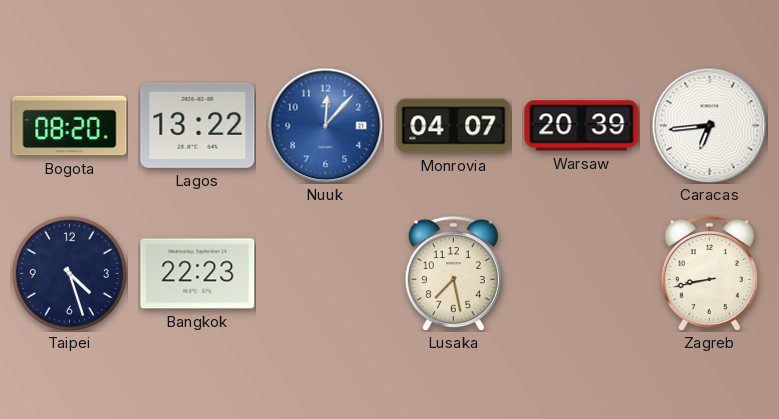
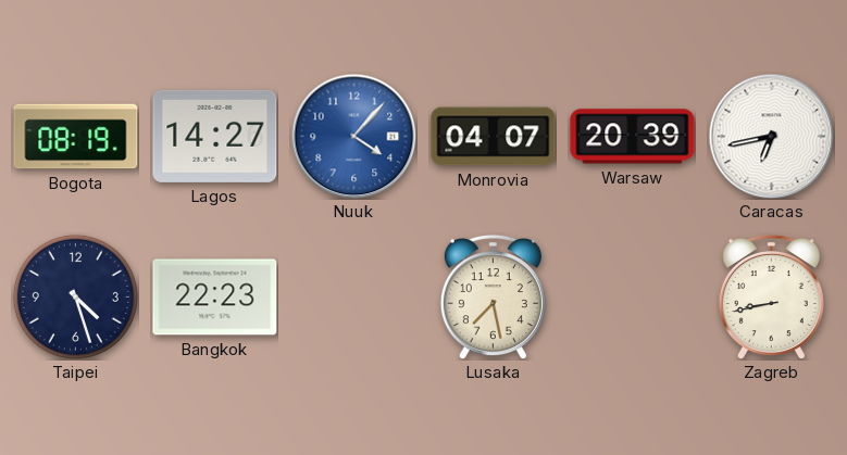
Bogota: 08:20 -> 08:19 (76, 137)
Lagos: 13:22 -> 14:27 (215, 136)
Nuuk: 12:07 -> 4:07 (353, 136)
Caracas: 6:44 -> 6:43 (771, 136)
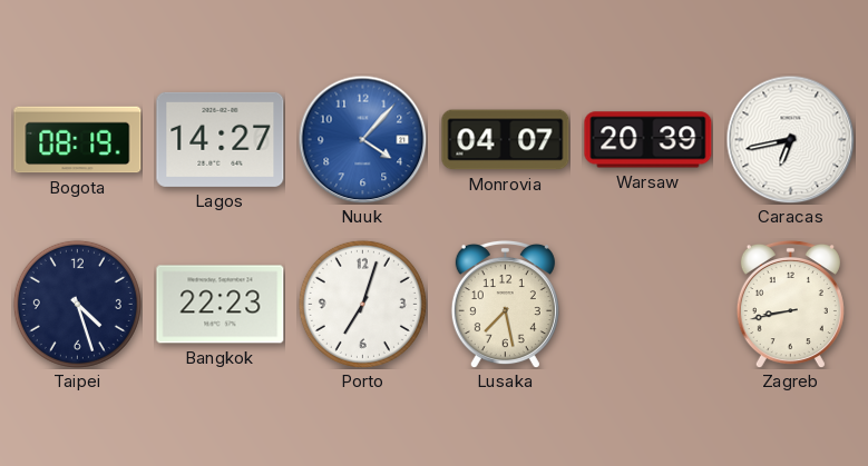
Porto: none -> 7:03 (362, 304)
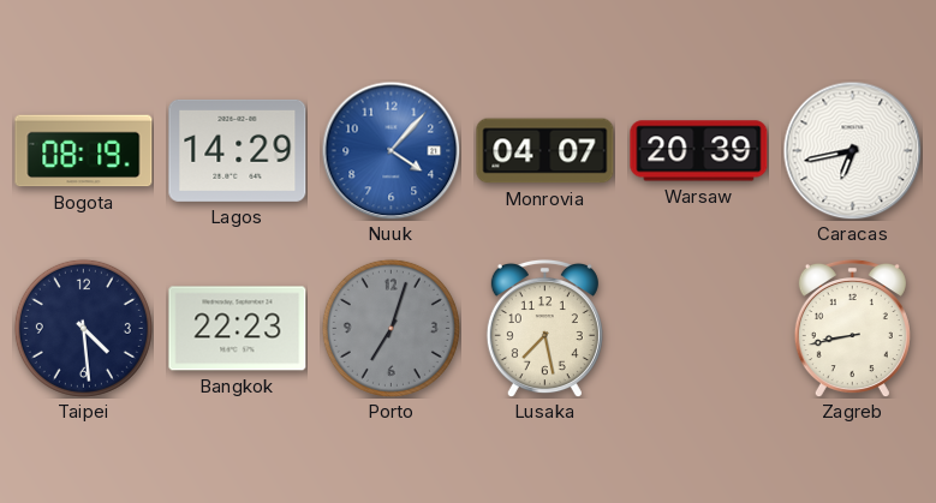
Lagos: 14:27 -> 14:29 (238, 150)
Taipei: 4:27 -> 4:29 (83, 328)
Porto dial: white -> grey (391, 328)
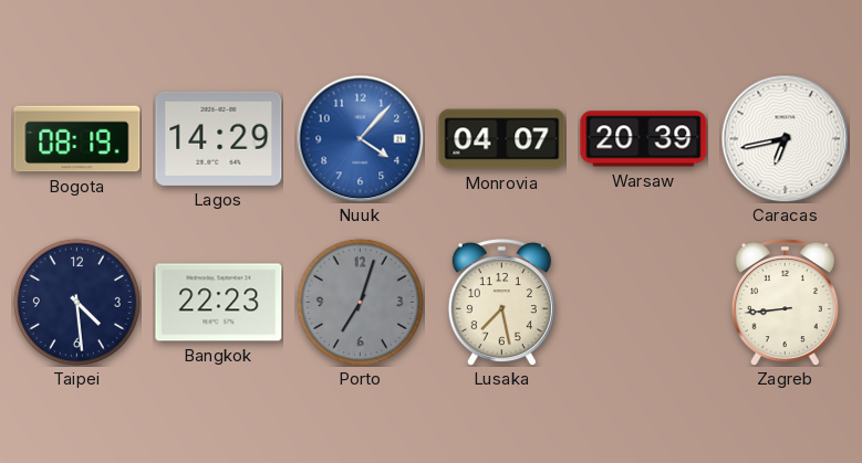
Zagreb: 8:43 -> 8:44 (785, 302)
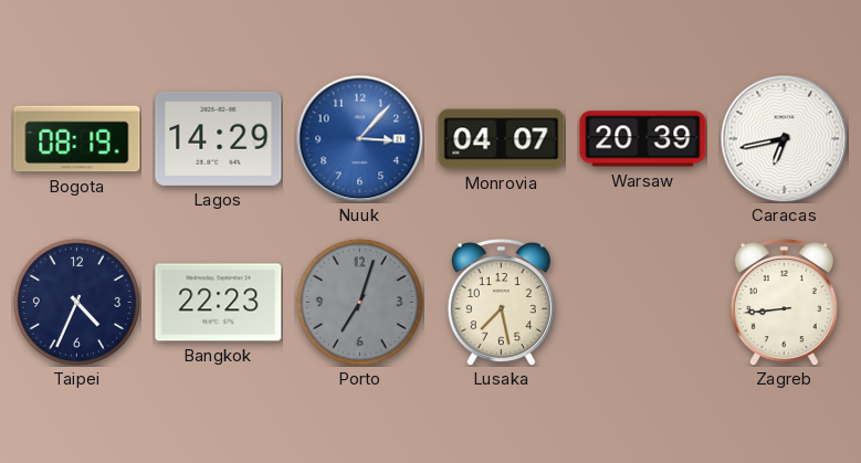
Nuuk: 4:07 -> 3:07 (359, 138)
Taipei: 4:29 -> 4:34 (76, 302)
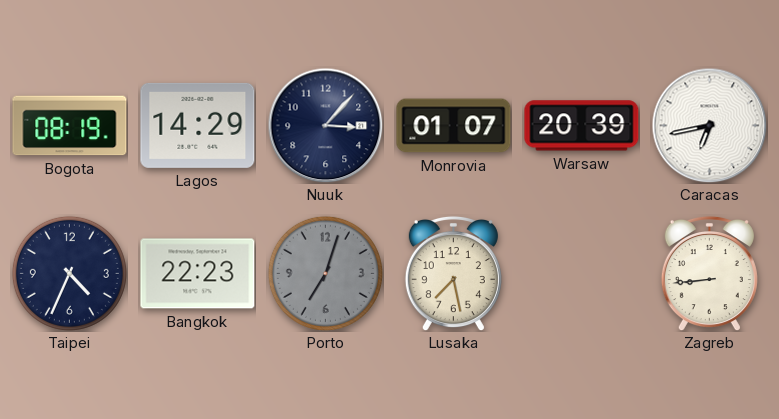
Nuuk dial: blue -> navy (325, 125)
Monrovia: 04:07 -> 01:07 (454, 126)
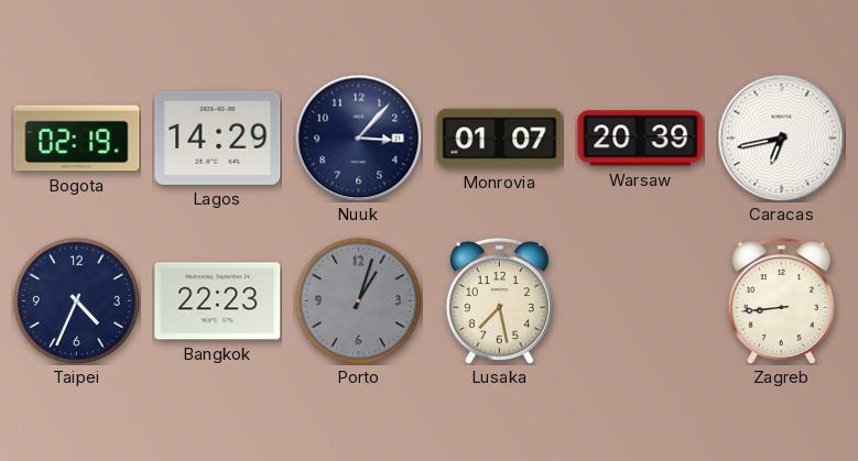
Bogota: 08:19 -> 02:19 (77, 139)
Porto: 7:03 -> 1:03 (358, 300)
